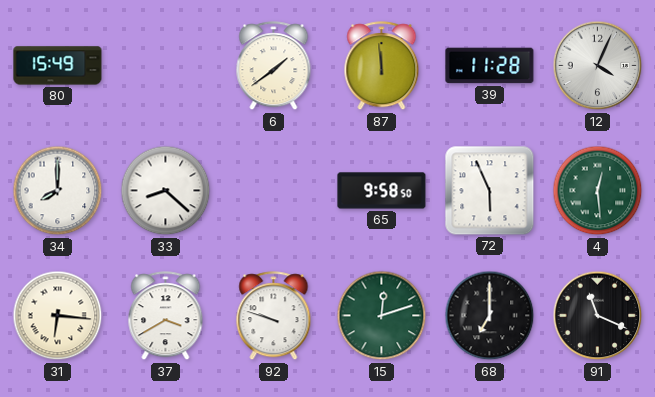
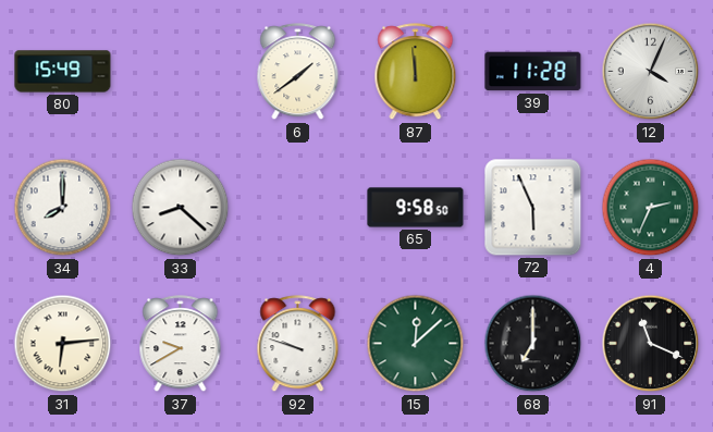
4: 12:29 -> 2:34 (651, 208)
31: 6:16 -> 6:14 (63, 344)
37: 3:40 -> 9:40 (181, 344)
15: 12:12 -> 12:08 (416, 344)
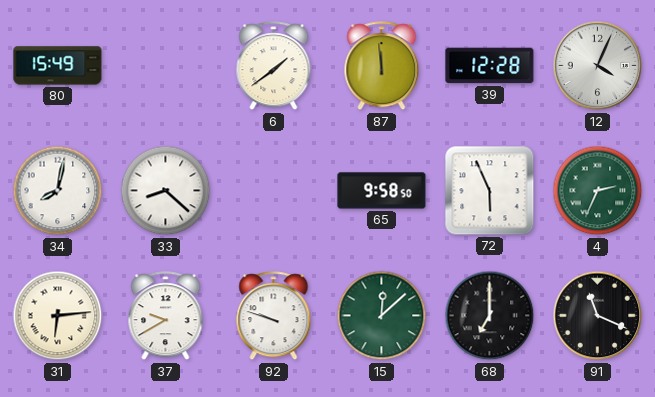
39: 11:28 -> 12:28 (490, 66)
34: 8:00 -> 8:02 (58, 191)
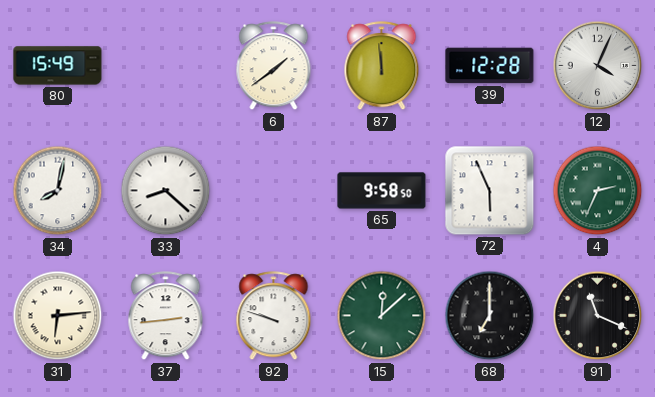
37: 9:40 -> 2:44 (166, 316)
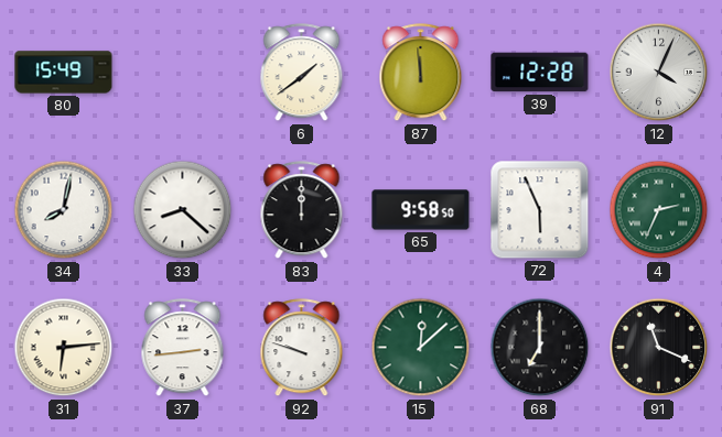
83: none -> 12:00 (302, 210)
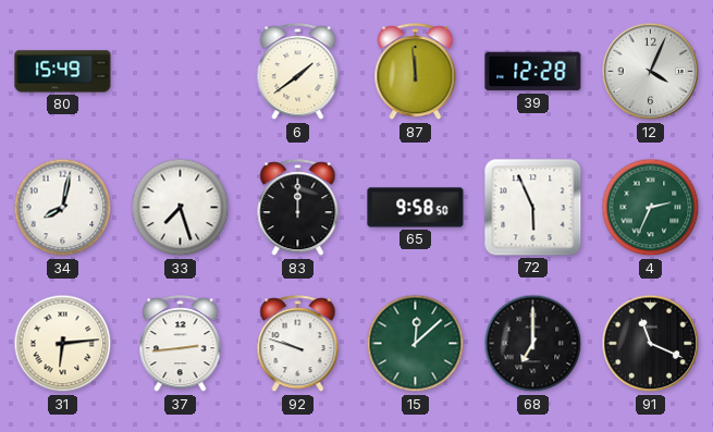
33: 8:22 -> 7:27 (181, 208)
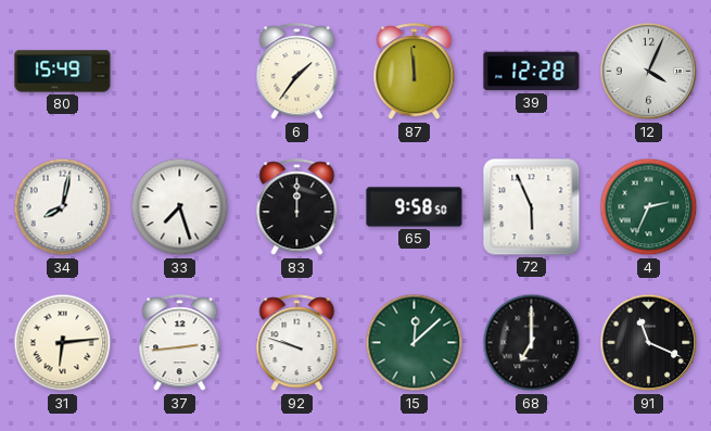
6: 1:39 -> 1:36 (297, 72)
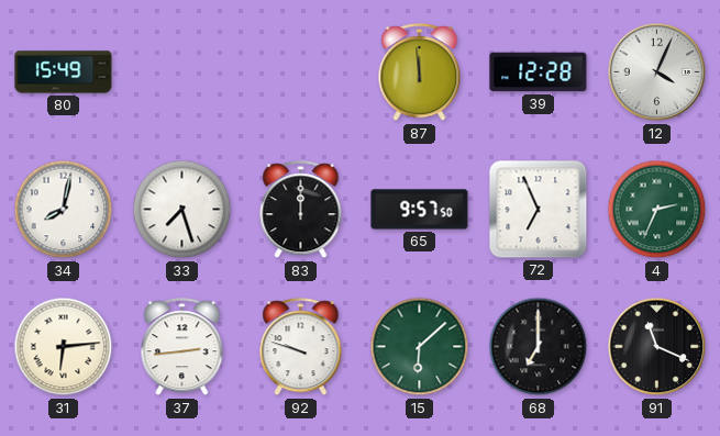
6: 1:36 -> none (297, 72)
65: 9:58 -> 9:57 (420, 210)
72: 5:56 -> 6:56 (539, 210)
15: 12:08 -> 6:08 (420, 347)
